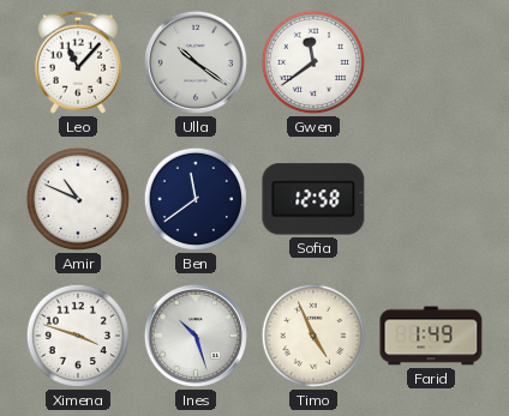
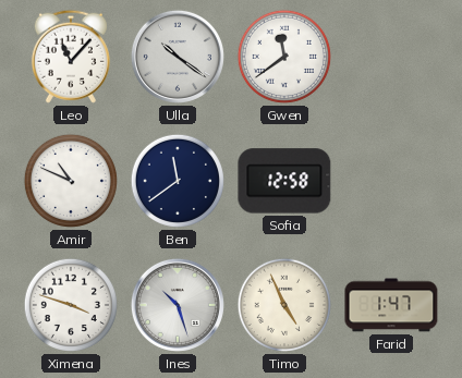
Farid: 1:49 -> 1:47 (391, 305)
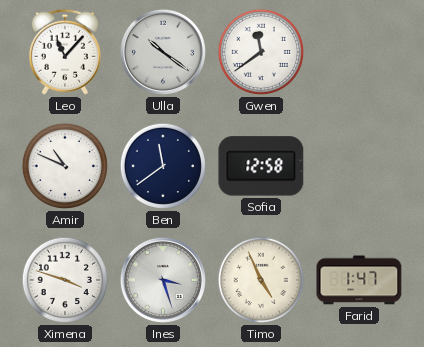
Ines: 10:27 -> 3:27 (163, 280)
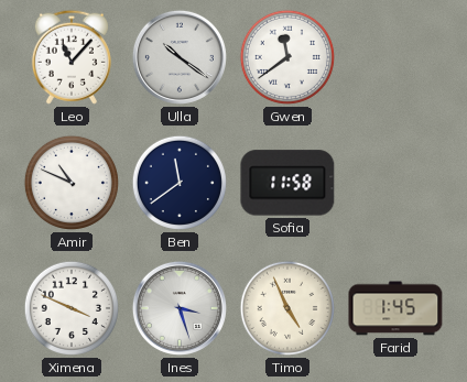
Sofia: 12:58 -> 11:58 (287, 183)
Ximena: 3:48 -> 3:49 (72, 308)
Farid: 1:47 -> 1:45 (395, 308)
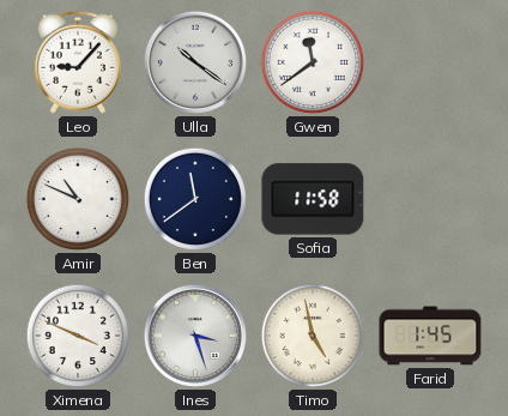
Leo: 11:07 -> 9:07 (78, 62)
Timo: 4:56 -> 4:58 (313, 336)
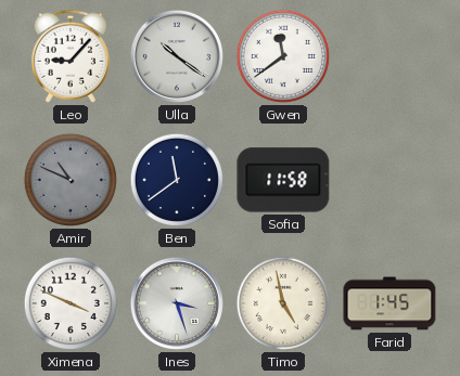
Amir dial: white -> grey (71, 180)
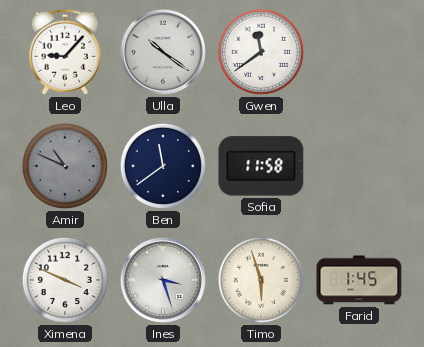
Timo: 4:58 -> 5:57 (261, 280)
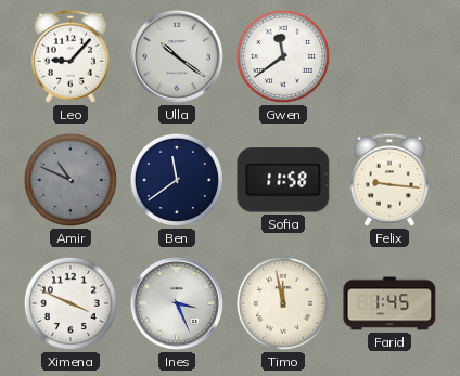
Felix: none -> 9:16 (389, 180)
Ines: 3:27 -> 3:26 (177, 303)
Timo: 5:57 -> 11:58 (283, 303)
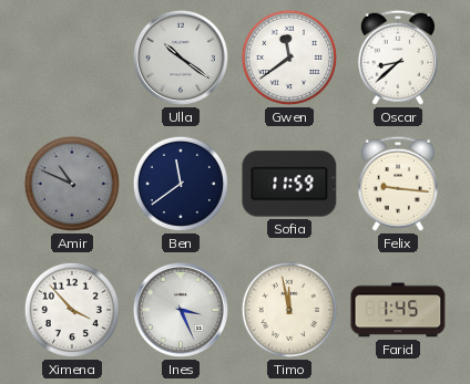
Leo: 9:07 -> none (71, 56)
Oscar: none -> 8:38 (398, 58)
Sofia: 11:58 -> 11:59 (289, 184)
Ximena: 3:49 -> 3:53 (72, 310)
